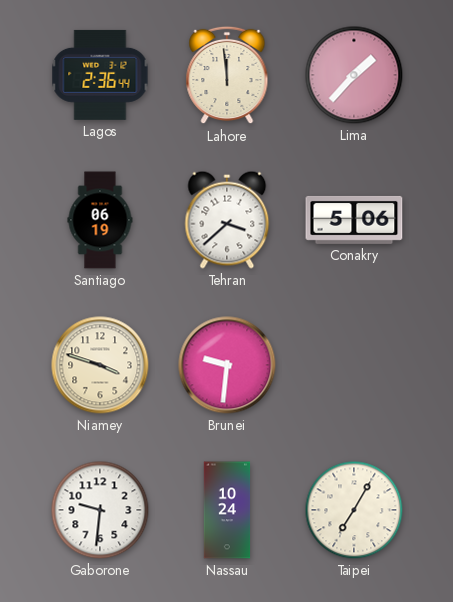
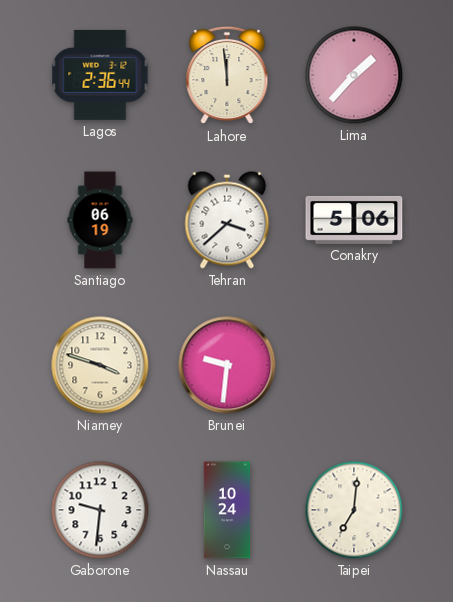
Taipei: 7:05 -> 7:01 (354, 510)
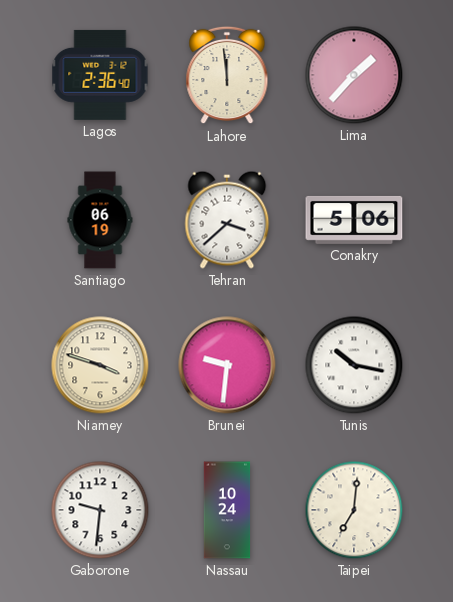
Lagos: 2:36:44 -> 2:36:40 (100, 75)
Tunis: none -> 10:17 (354, 365)
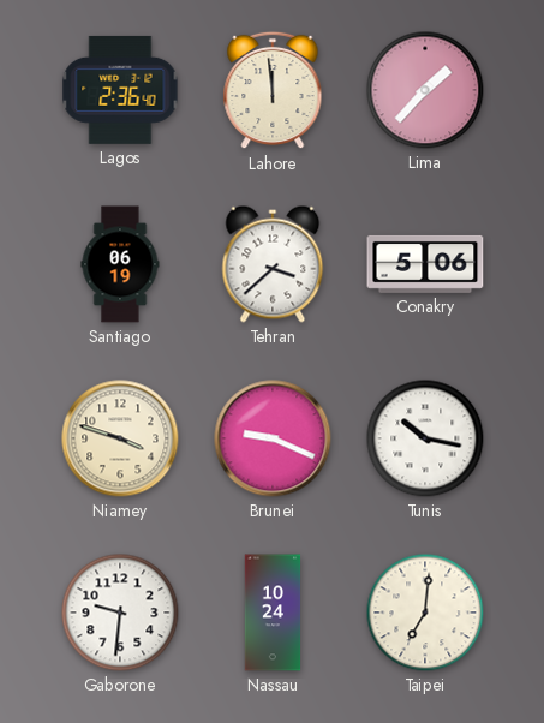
Brunei: 9:31 -> 9:19 (273, 438)
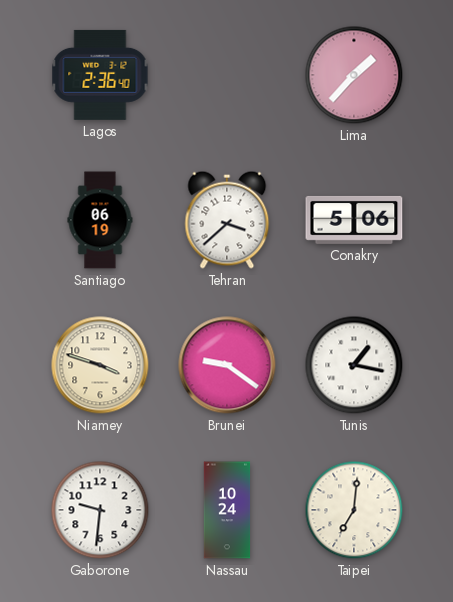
Lahore: 11:59 -> none (273, 90)
Brunei: 9:19 -> 9:21 (227, 365)
Tunis: 10:17 -> 1:17 (354, 365)
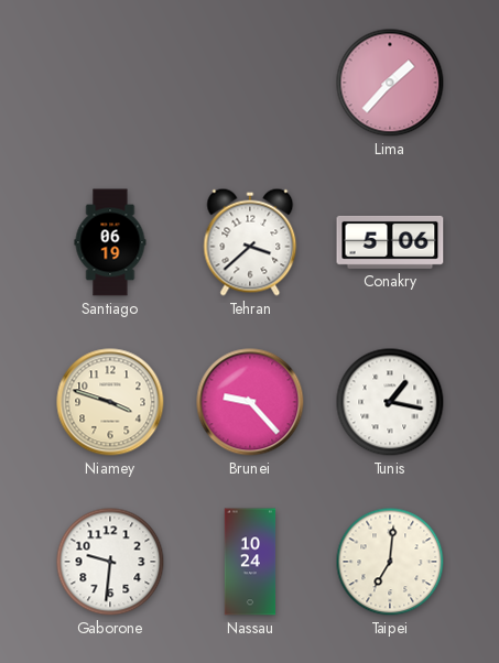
Lagos: 2:36 -> none (100, 75)
Brunei: 9:21 -> 9:23 (250, 402)
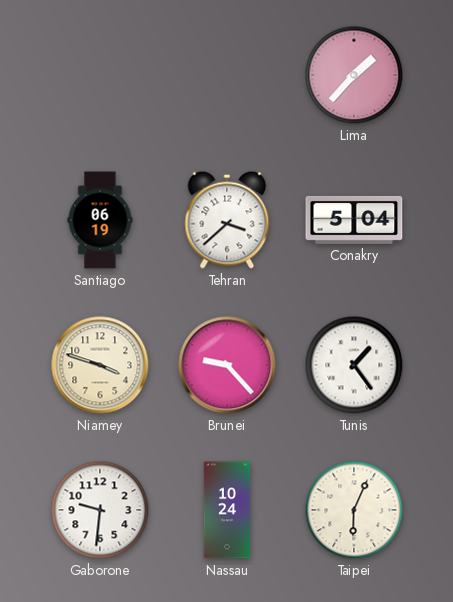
Conakry: 5:06 -> 5:04 (354, 220)
Tunis: 1:17 -> 1:24 (354, 365)
Taipei: 7:01 -> 6:04 (354, 510)
